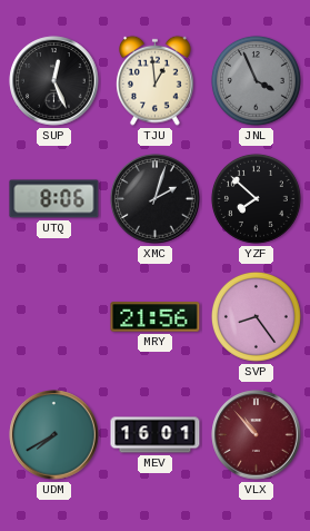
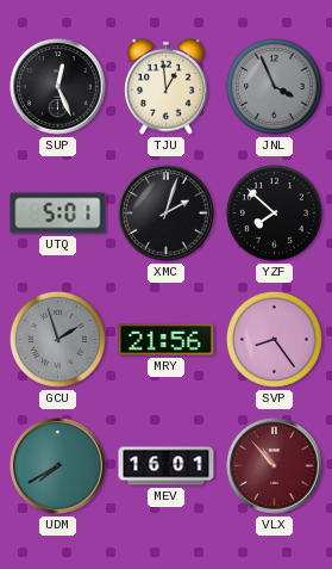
UTQ: 8:06 -> 5:01 (58, 214)
GCU: none -> 1:57 (57, 339)
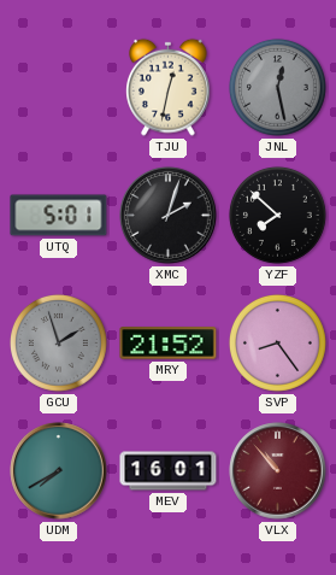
SUP: 12:26 -> none (58, 87)
TJU: 12:59 -> 12:32 (169, 87)
JNL: 3:56 -> 12:28 (277, 87)
MRY: 21:56 -> 21:52 (169, 344)
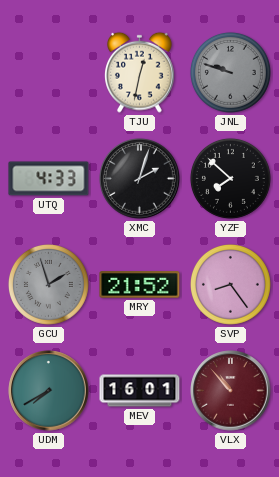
JNL: 12:28 -> 9:48 (230, 72)
UTQ: 5:01 -> 4:33 (49, 179)
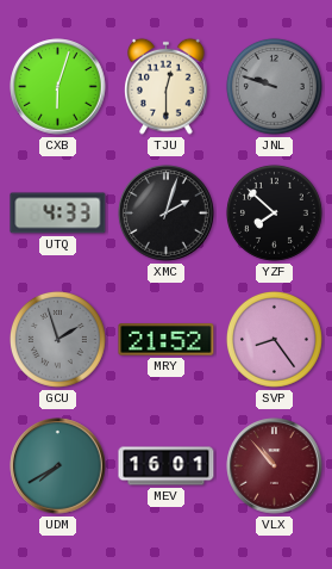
CXB: none -> 6:03 (58, 87)
TJU: 12:32 -> 12:30 (167, 86)
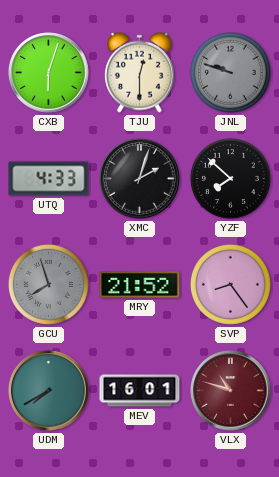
GCU: 1:57 -> 7:57 (48, 284)
VLX: 10:53 -> 10:48 (231, 391)
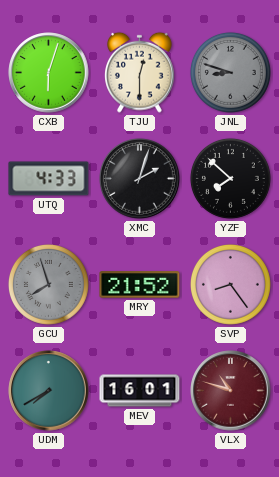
JNL: 9:48 -> 8:48 (230, 72)
